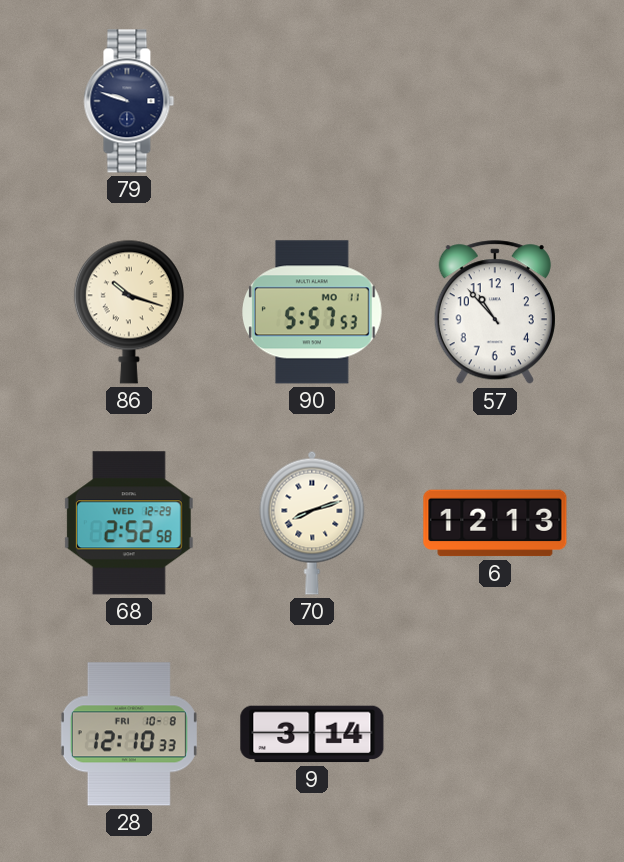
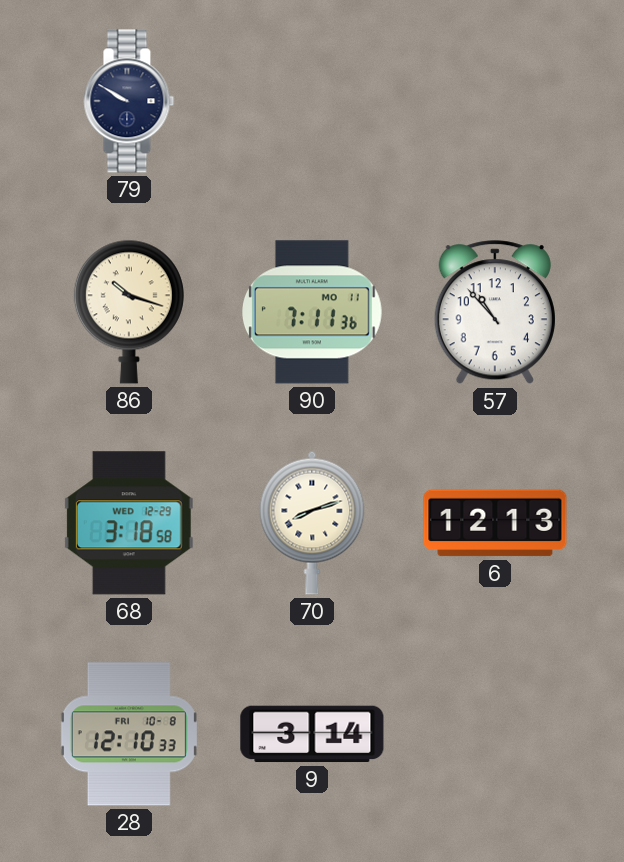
79: 9:48 -> 9:50 (129, 101)
90: 5:57 -> 7:11 (313, 312)
68: 2:52 -> 3:18 (129, 523)
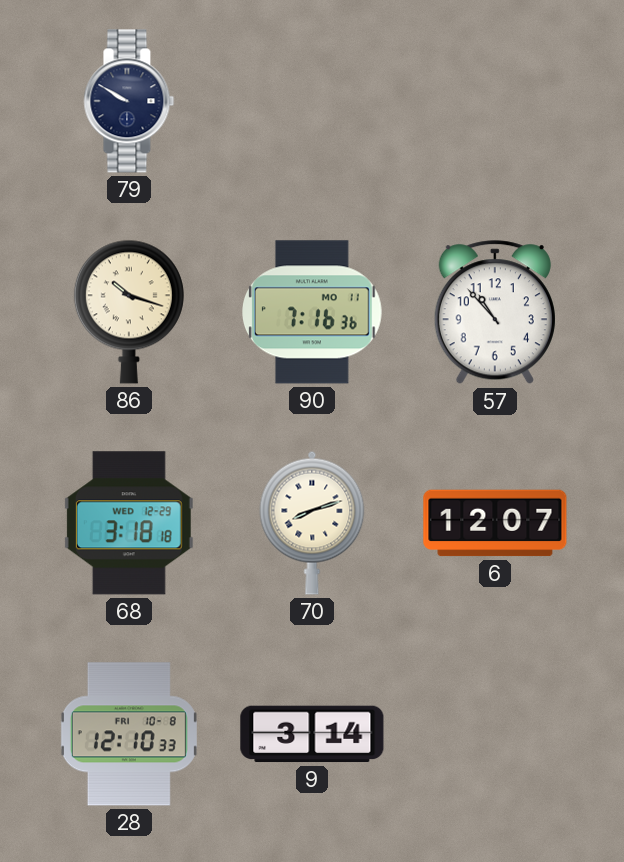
90: 7:11 -> 7:16 (313, 312)
68: 3:18:58 -> 3:18:18 (129, 523)
6: 12:13 -> 12:07 (495, 523)
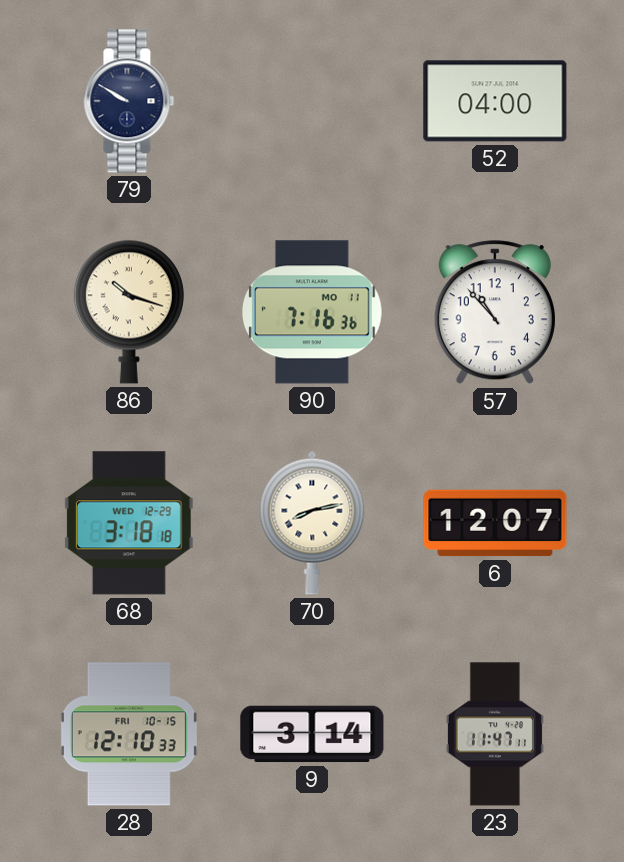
52: none -> 04:00 (495, 101)
70: 8:12 -> 8:13 (312, 523)
28 date: FRI 10-8 -> FRI 10-15 (129, 734)
23: none -> 11:47 (495, 734)
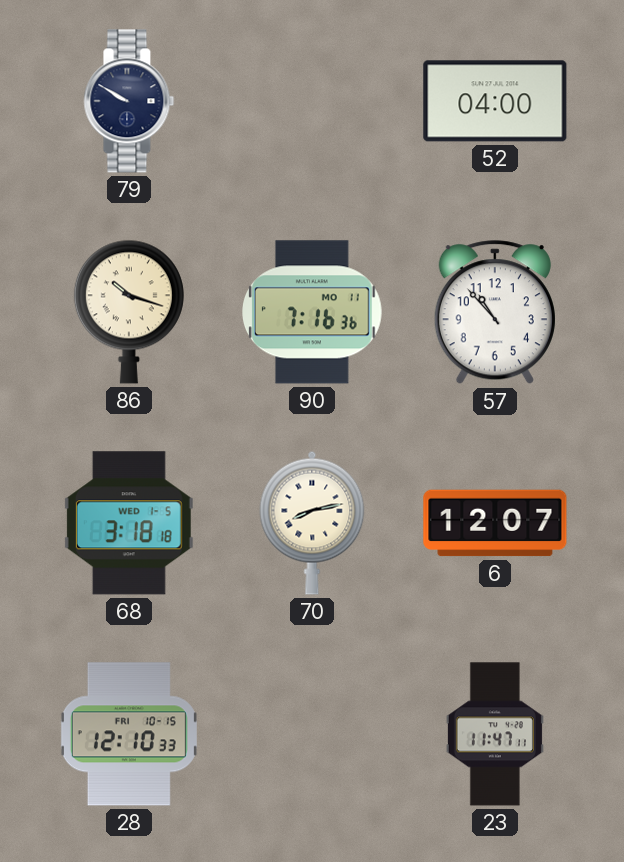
68 date: WED 12-29 -> WED 1-5 (129, 523)
9: 3:14 -> none (312, 734)
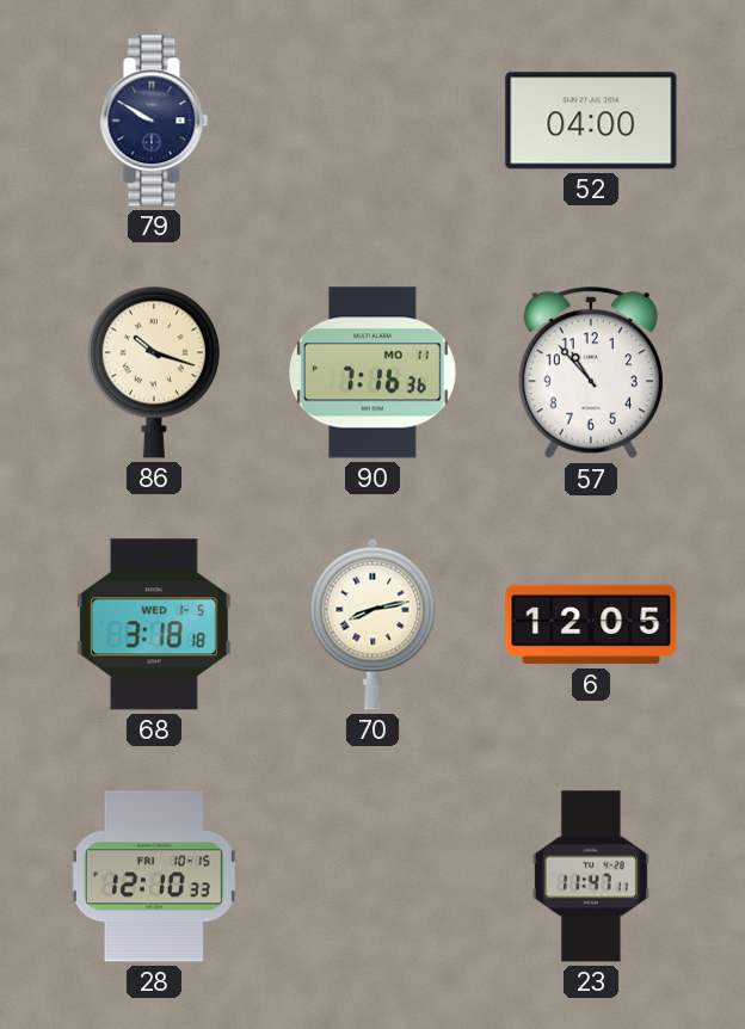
6: 12:07 -> 12:05 (591, 624)
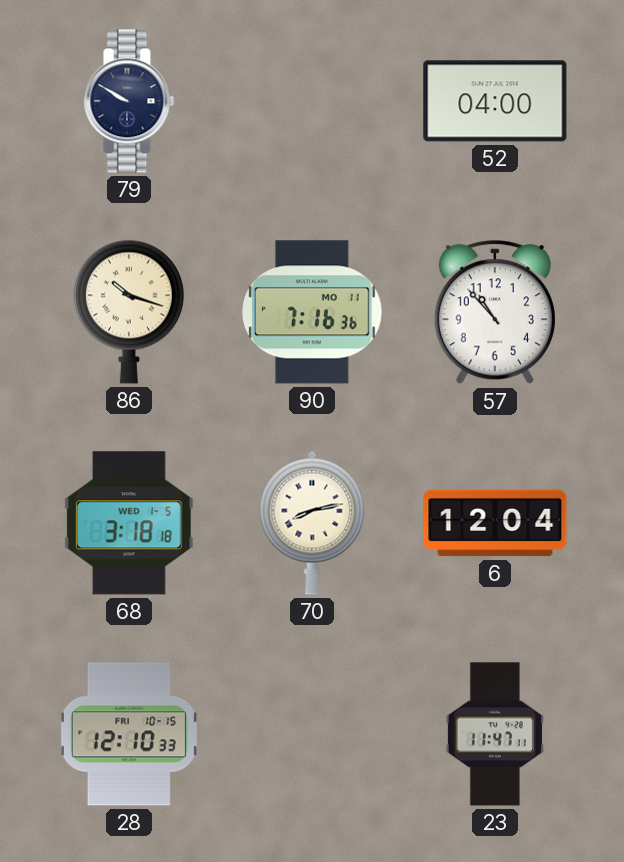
6: 12:05 -> 12:04 (495, 523)
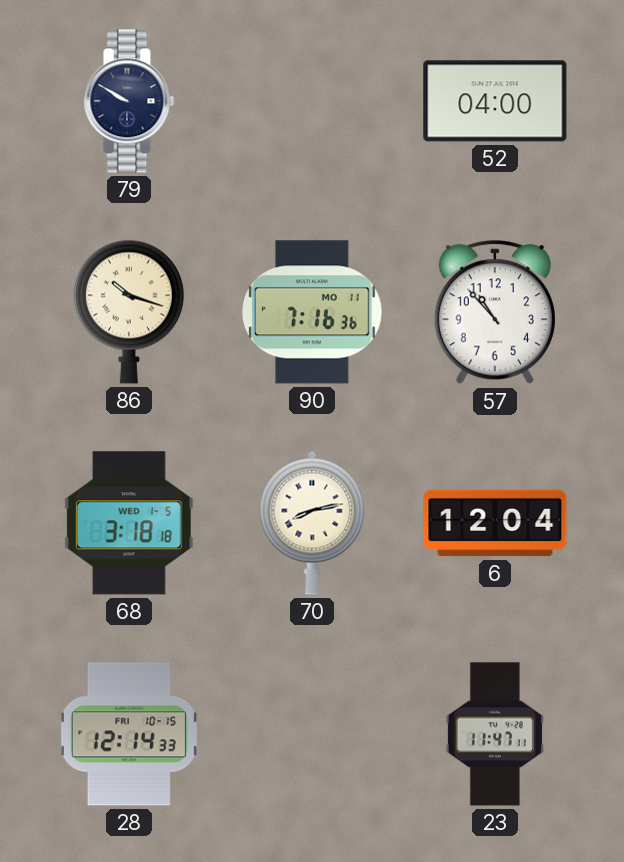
28: 12:10 -> 12:14 (129, 734)
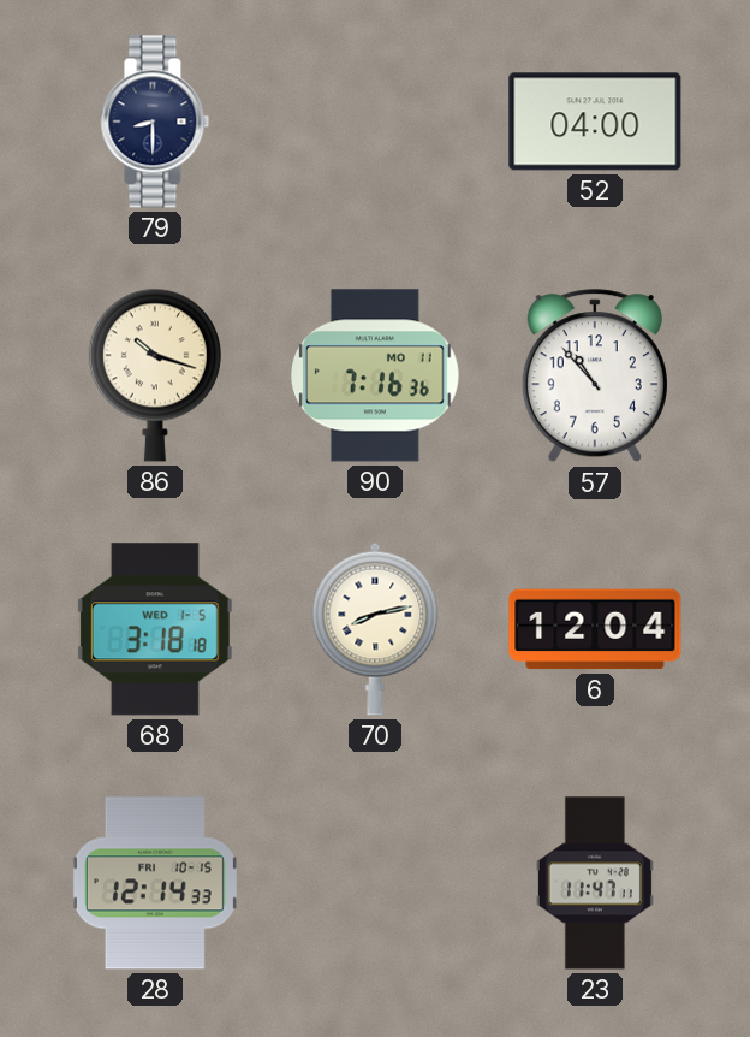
79: 9:50 -> 8:30 (155, 122)
